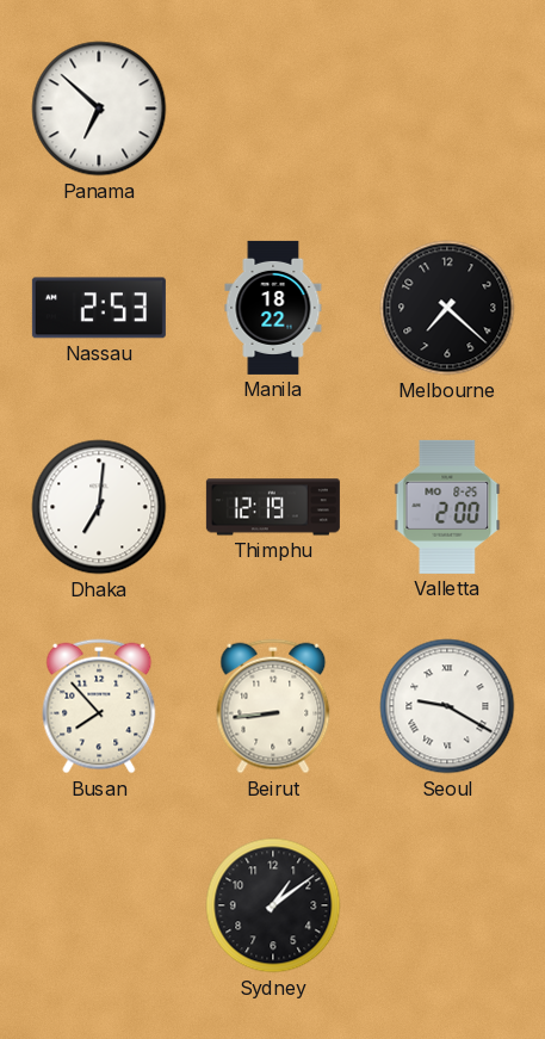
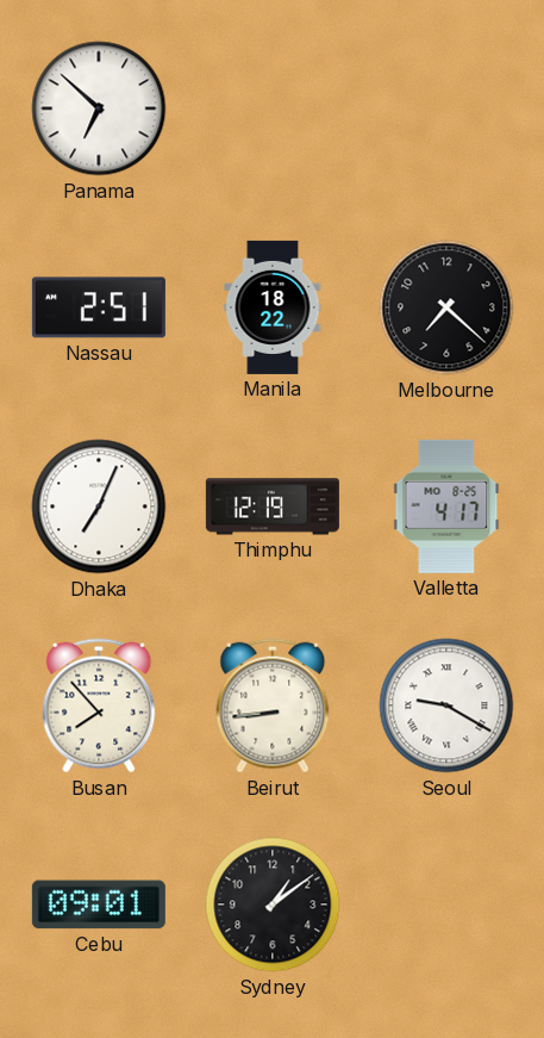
Nassau: 2:53 -> 2:51 (99, 307)
Dhaka: 7:01 -> 7:04 (99, 506)
Valletta: 2:00 -> 4:17 (446, 506)
Cebu: none -> 09:01 (99, 905)
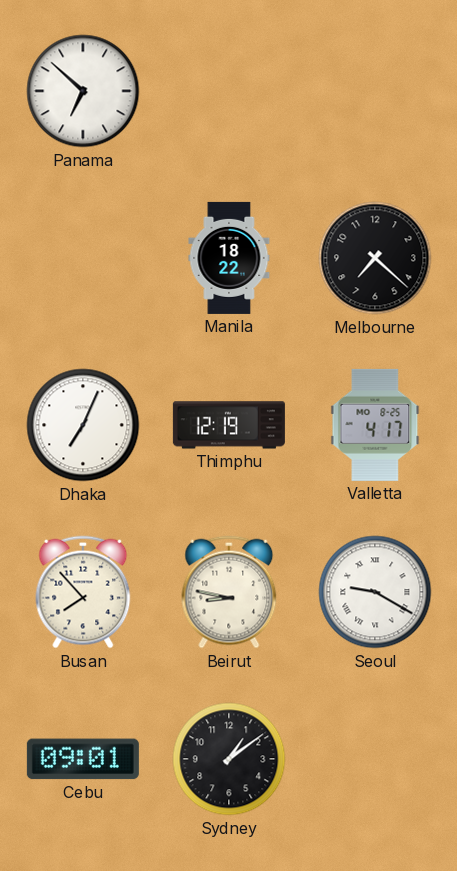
Nassau: 2:51 -> none (99, 307)
Beirut: 8:44 -> 8:47 (229, 592)
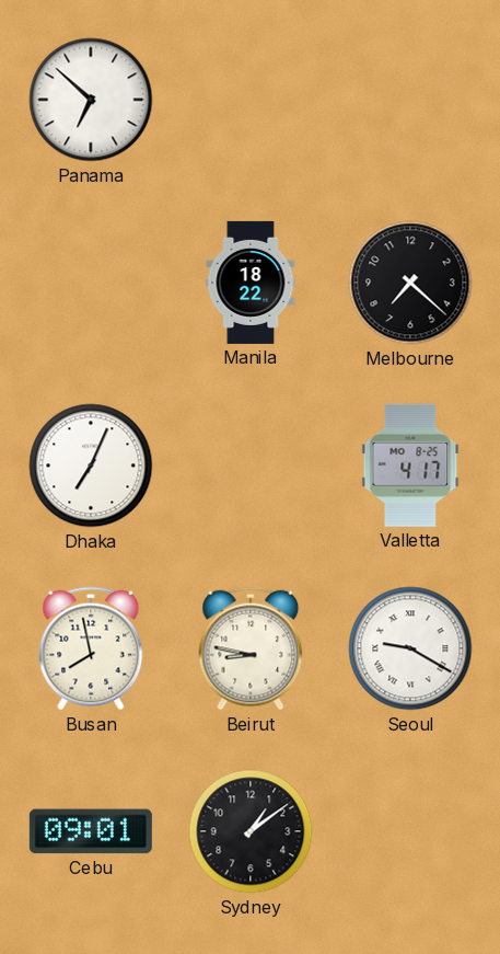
Thimphu: 12:19 -> none (229, 425)
Busan: 7:53 -> 7:58 (91, 648)
